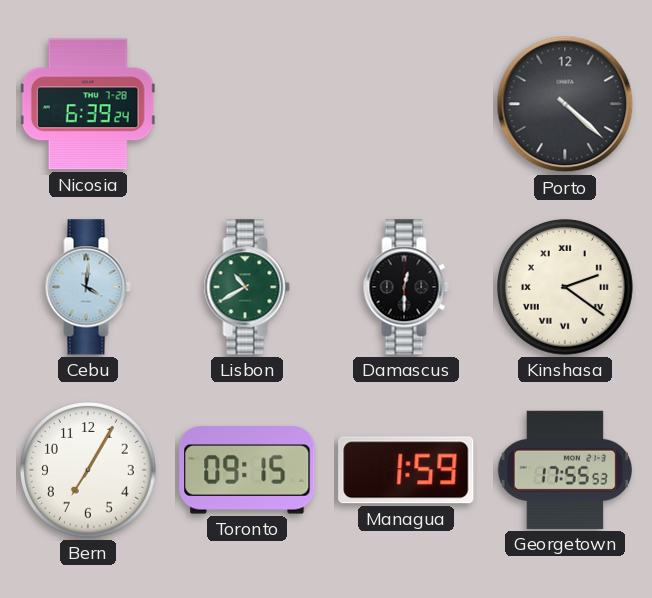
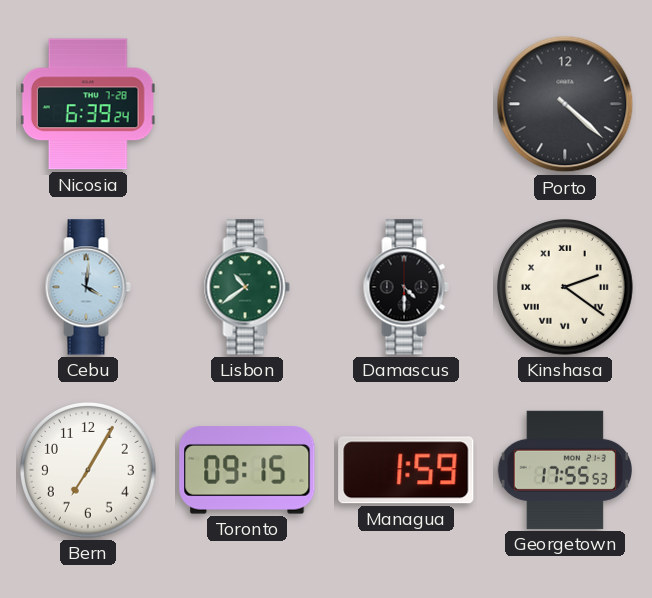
Lisbon: 10:40 -> 10:39 (247, 287)
Damascus: 12:30 -> 4:30 (406, 287)
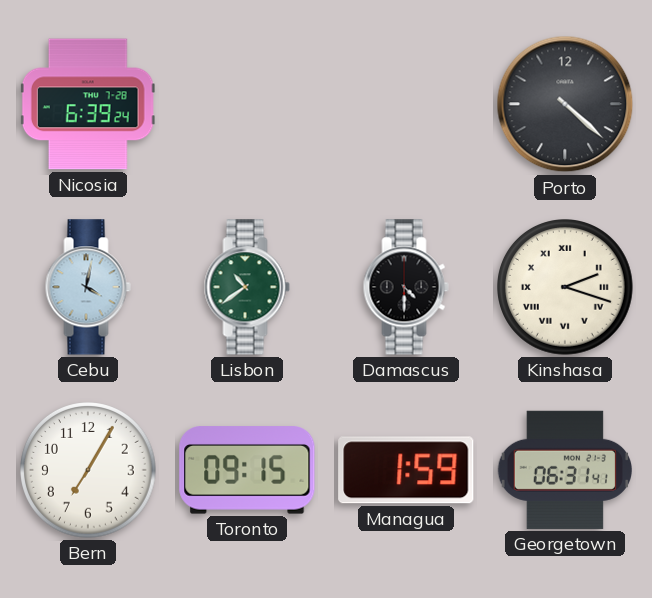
Cebu: 4:01 -> 4:02 (88, 287)
Kinshasa: 2:21 -> 2:18 (566, 288)
Georgetown: 17:55 -> 06:31 (564, 470)
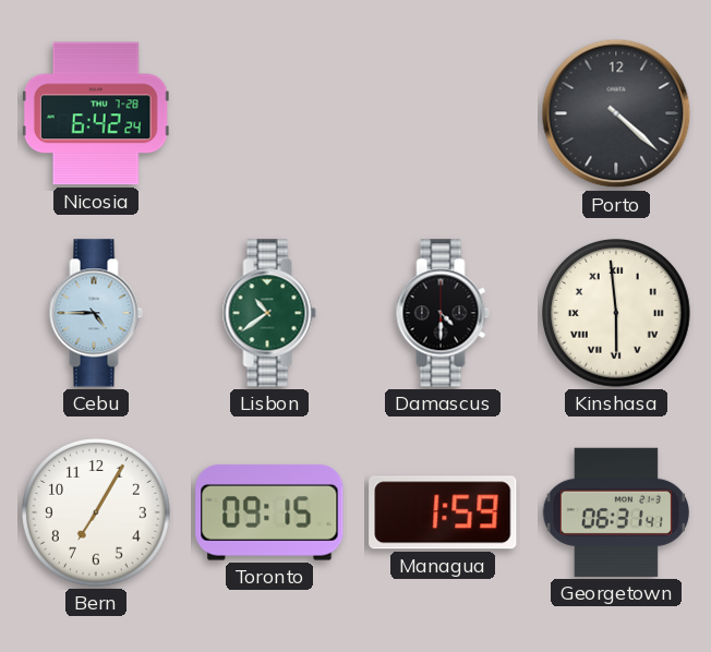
Nicosia: 6:39 -> 6:42 (96, 113)
Cebu: 4:02 -> 4:45 (96, 313)
Kinshasa: 2:18 -> 5:59 (617, 314)
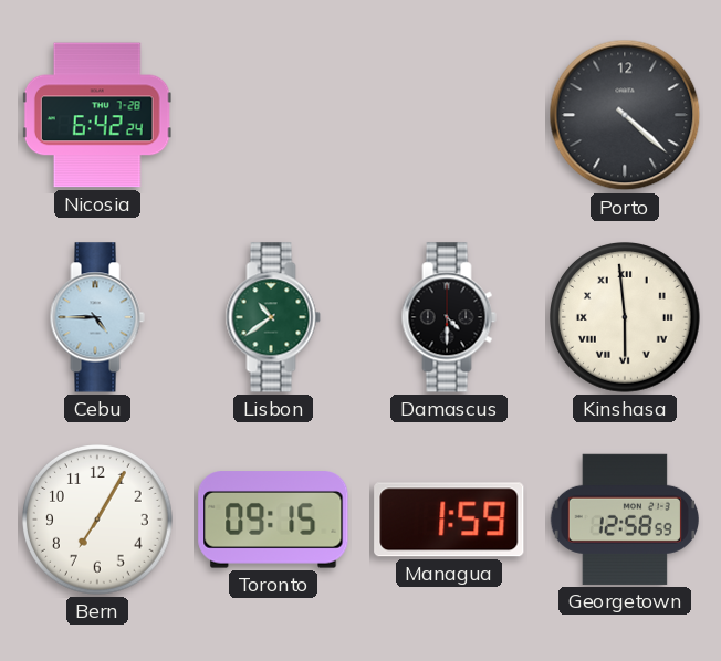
Georgetown: 06:31 -> 12:58 (624, 520)
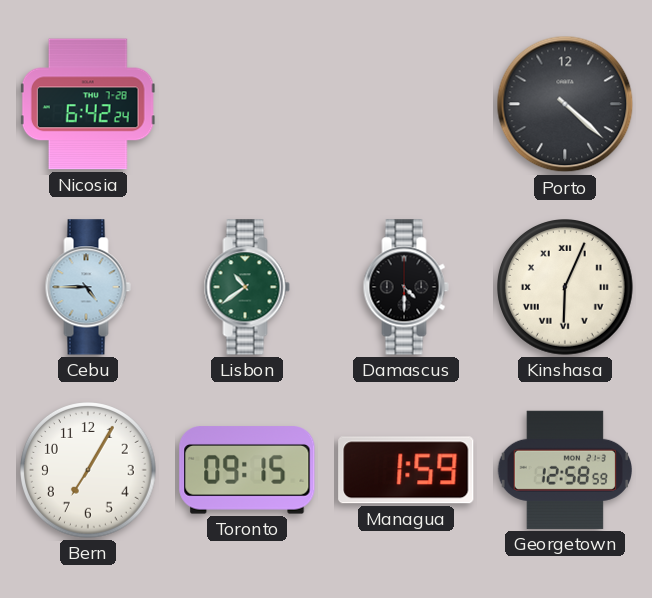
Kinshasa: 5:59 -> 6:04 (566, 288)
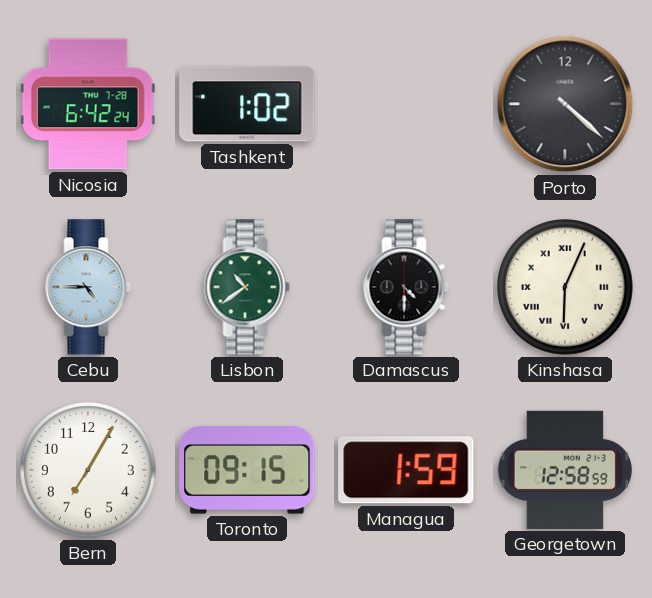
Tashkent: none -> 1:02 (247, 104)
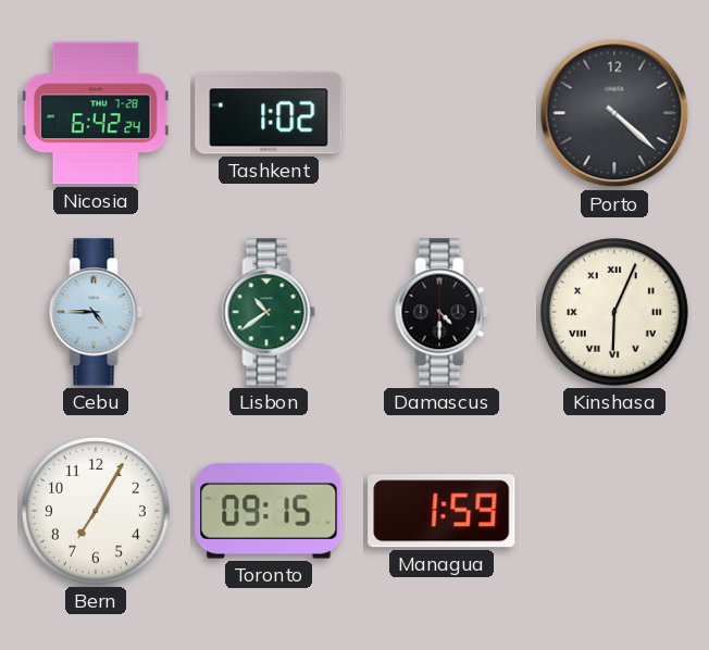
Georgetown: 12:58 -> none (564, 470)
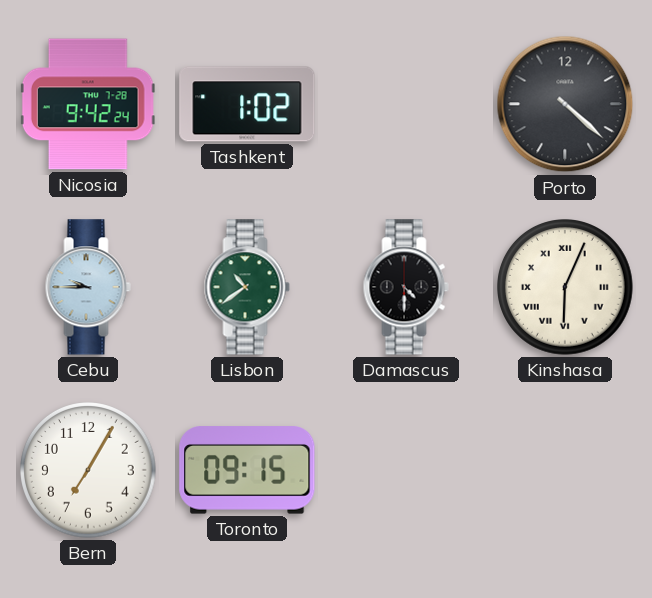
Nicosia: 6:42 -> 9:42 (88, 104)
Cebu: 4:45 -> 9:45 (88, 287)
Managua: 1:59 -> none (441, 511)
